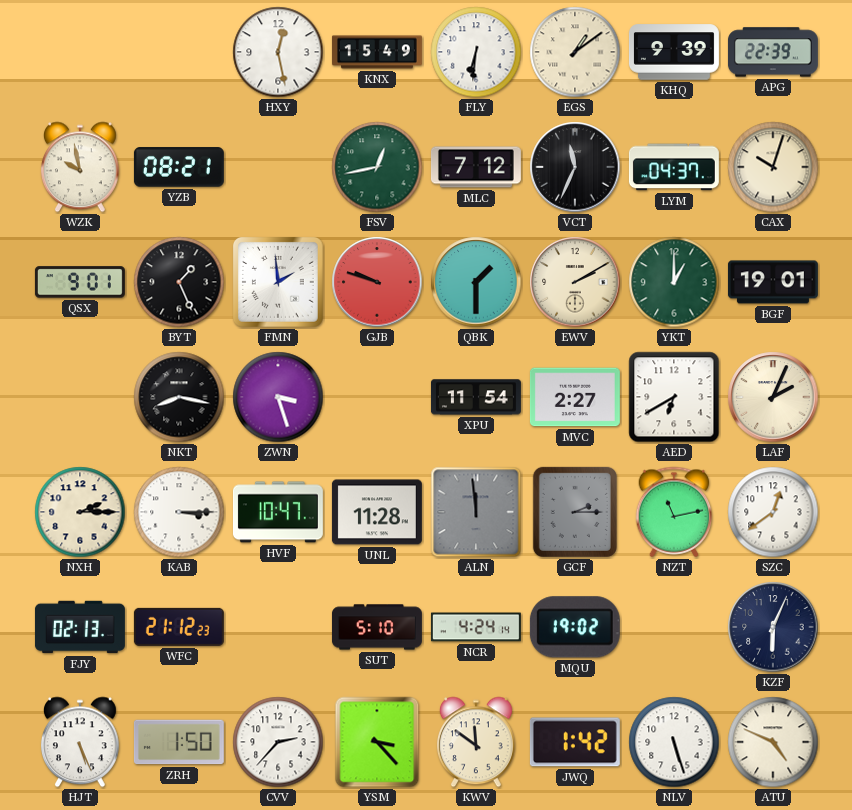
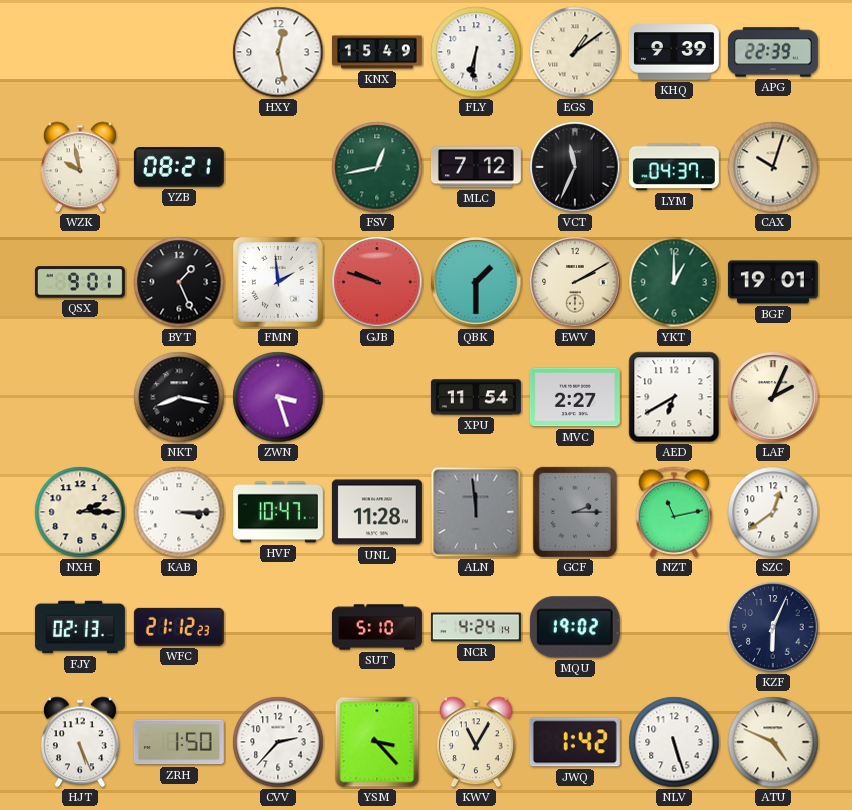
KWV: 11:51 -> 11:05 (476, 742)
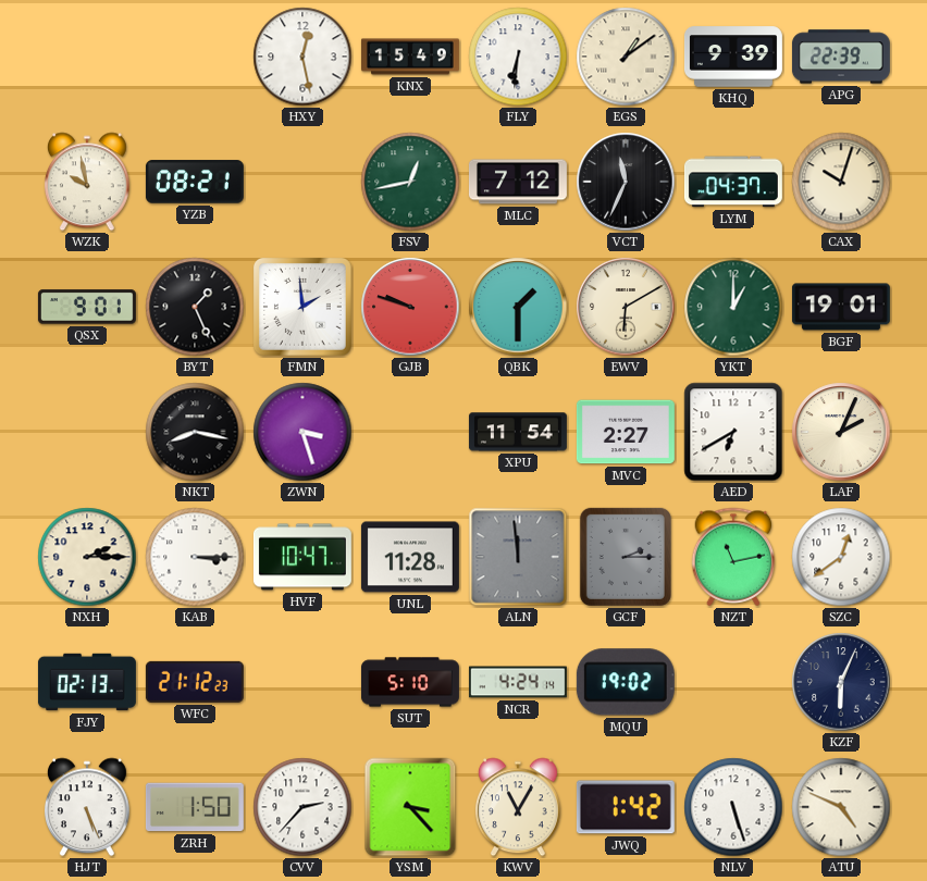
EWV: 2:10 -> 6:10 (626, 307)
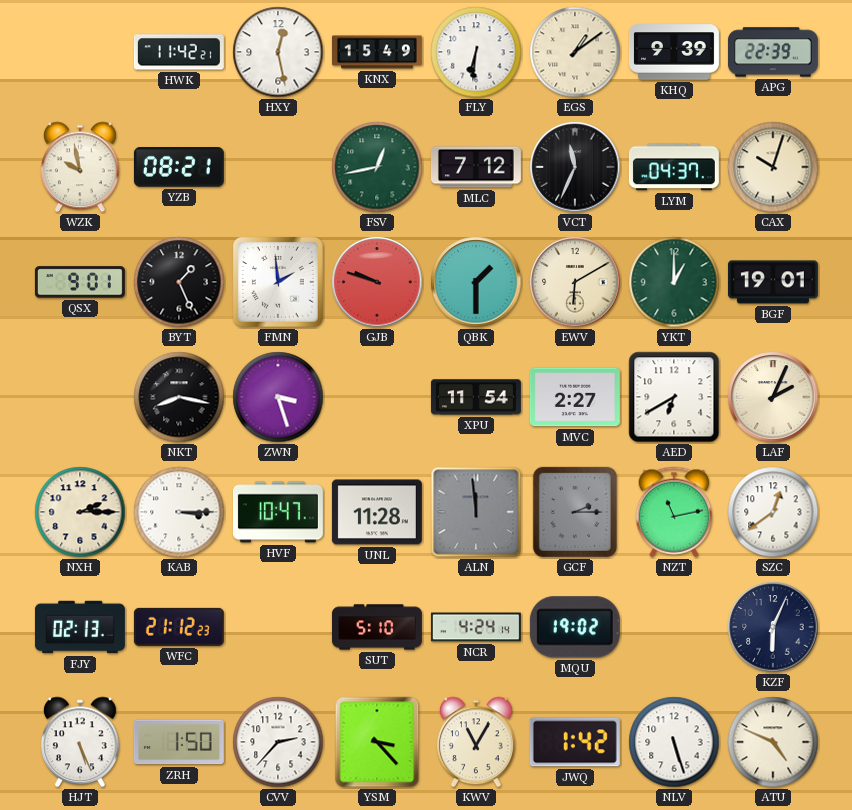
HWK: none -> 11:42 (179, 52)
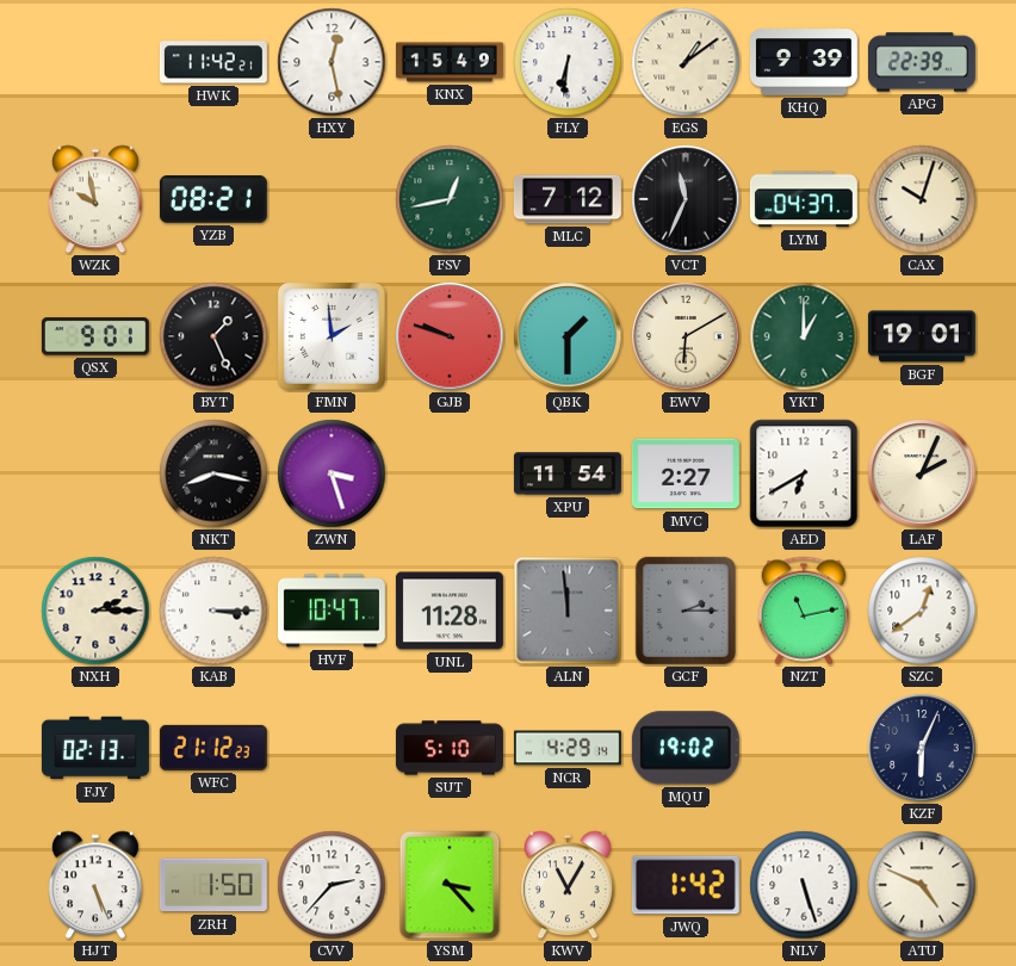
NCR: 4:24 -> 4:29 (568, 748)
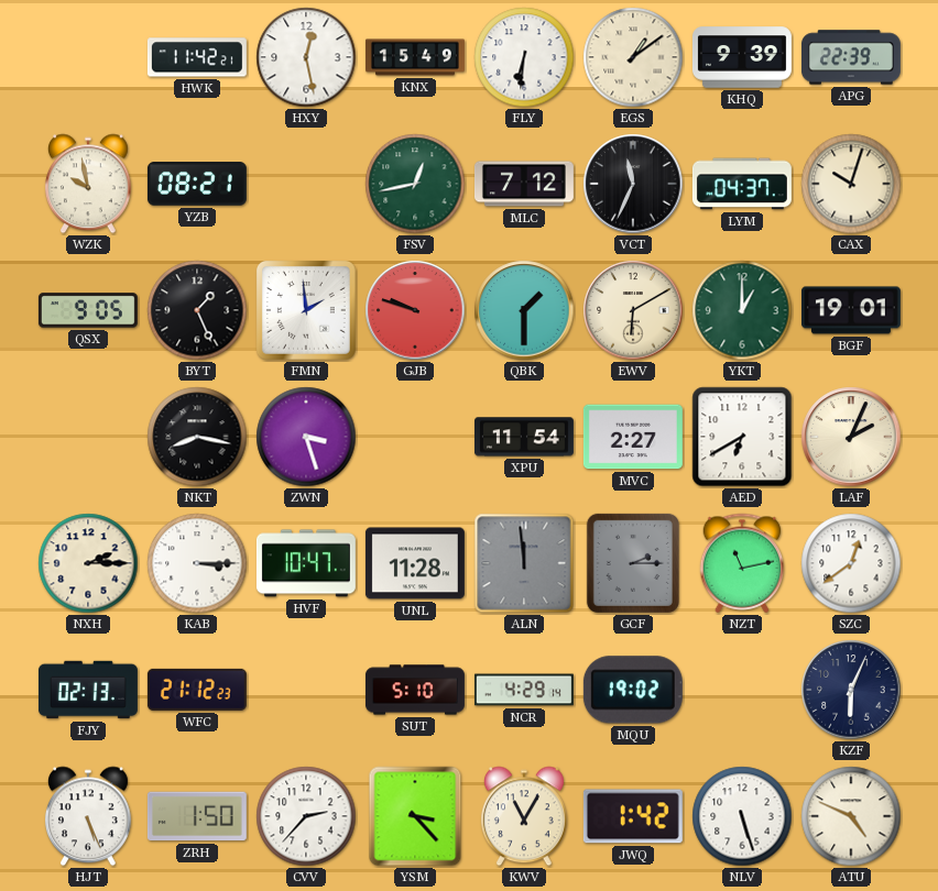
QSX: 9:01 -> 9:05 (88, 310)
